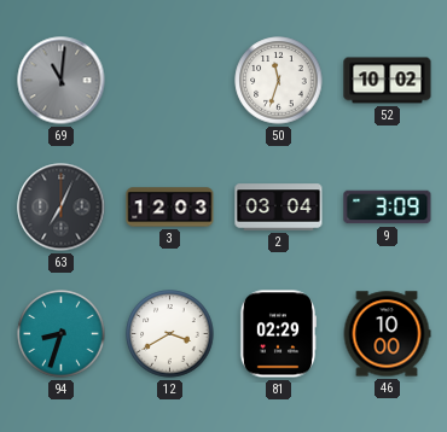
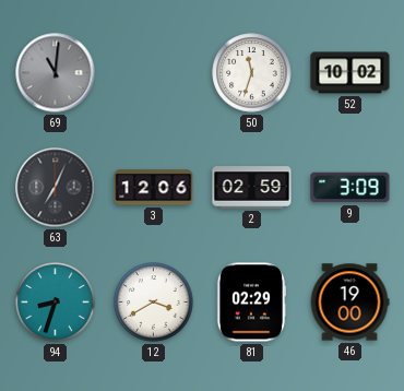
3: 12:03 -> 12:06 (154, 188)
2: 03:04 -> 02:59 (252, 188)
46: 10:00 -> 19:00 (349, 303)
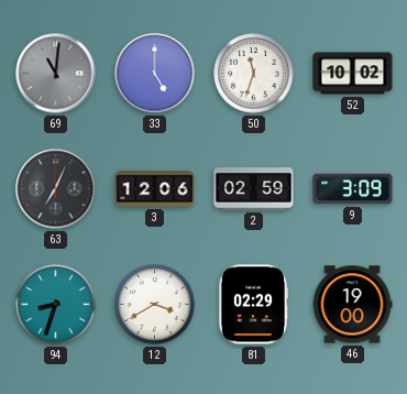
33: none -> 5:00 (155, 74)
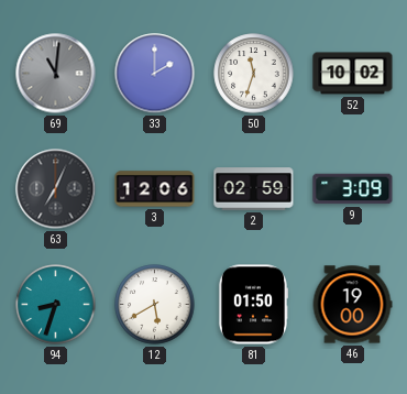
33: 5:00 -> 2:00 (155, 74)
12: 3:40 -> 5:40 (155, 305)
81: 02:29 -> 01:50 (253, 305)
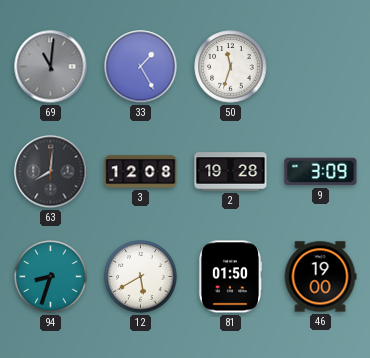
33: 2:00 -> 1:25 (141, 67)
52: 10:02 -> none (353, 74)
63: 7:04 -> 8:01 (51, 172)
3: 12:06 -> 12:08 (141, 172)
2: 02:59 -> 19:28 (231, 172)
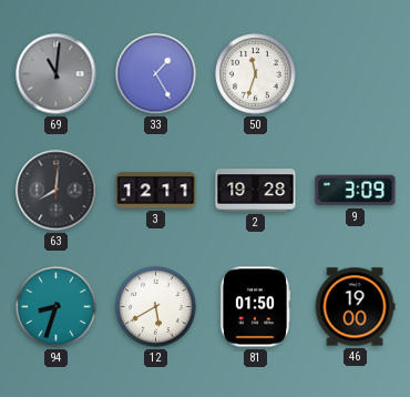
3: 12:08 -> 12:11 (156, 191)
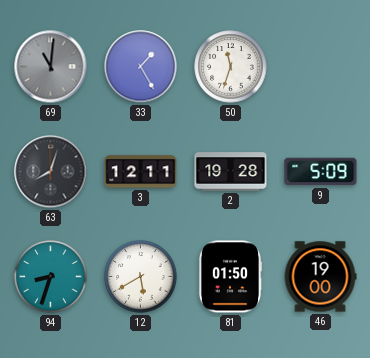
63: 8:01 -> 8:03 (51, 172)
9: 3:09 -> 5:09 (321, 172)
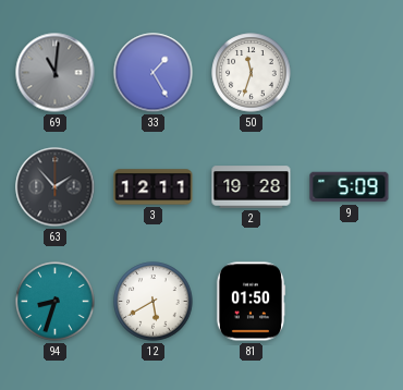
63: 8:03 -> 1:53 (56, 187)
46: 19:00 -> none (320, 277)
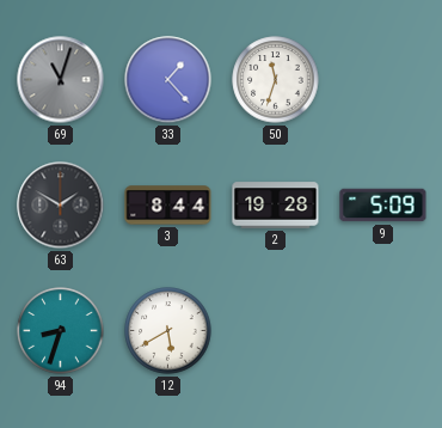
69: 11:01 -> 11:03 (61, 80)
33: 1:25 -> 1:23 (168, 80)
63: 1:53 -> 1:50 (61, 206)
3: 12:11 -> 8:44 (168, 206)
81: 01:50 -> none (251, 302)
